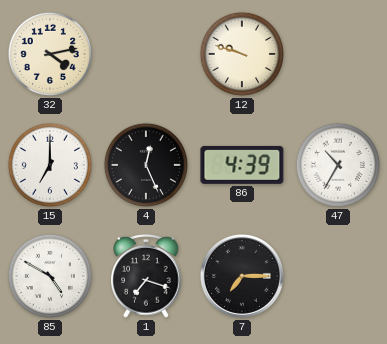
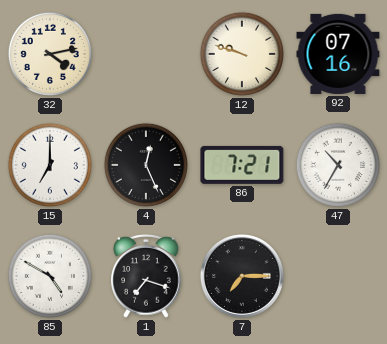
92: none -> 07:16 (338, 54)
86: 4:39 -> 7:21 (242, 165)
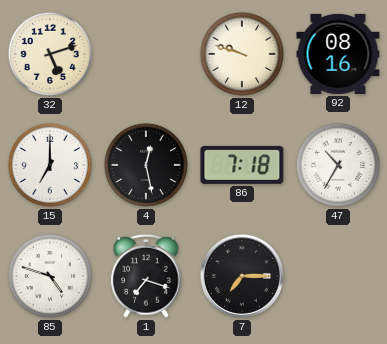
32: 4:13 -> 5:12 (50, 54)
92: 07:16 -> 08:16 (338, 54)
4: 12:26 -> 12:28 (146, 165)
86: 7:21 -> 7:18 (242, 165)
85: 4:50 -> 4:48 (50, 276)
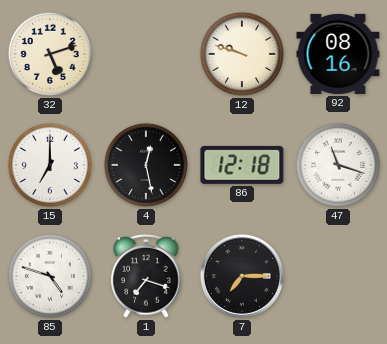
86: 7:18 -> 12:18 (242, 165)
47: 10:35 -> 11:18 (338, 165)
